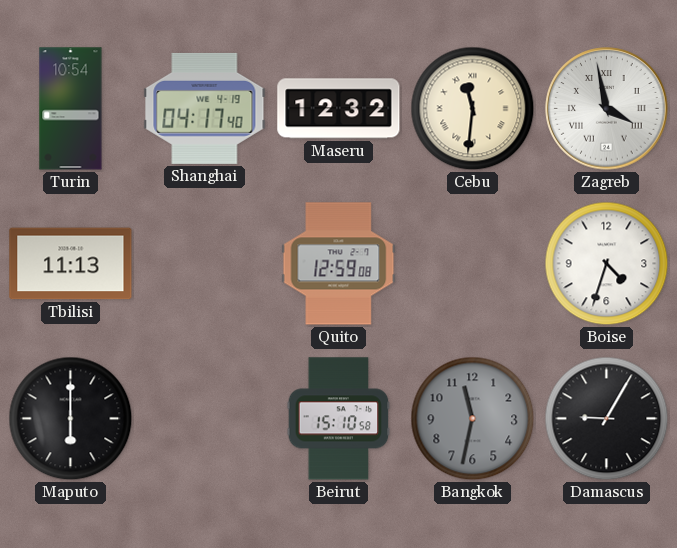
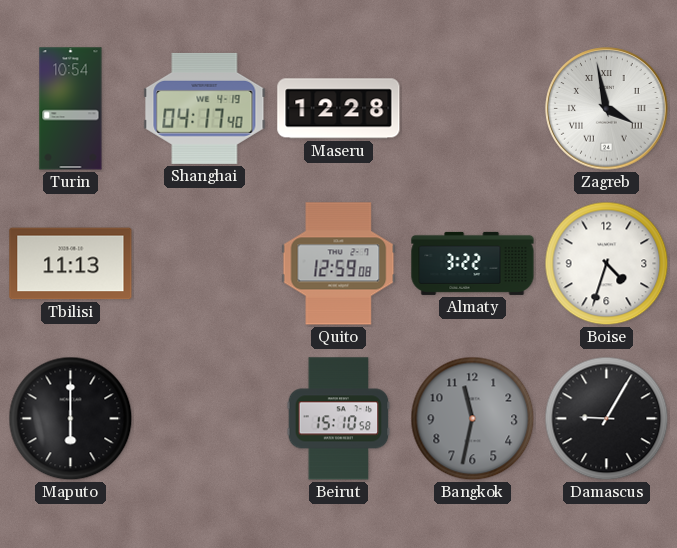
Maseru: 12:32 -> 12:28 (339, 109)
Cebu: 11:31 -> none (473, 109)
Almaty: none -> 3:22 (473, 263)
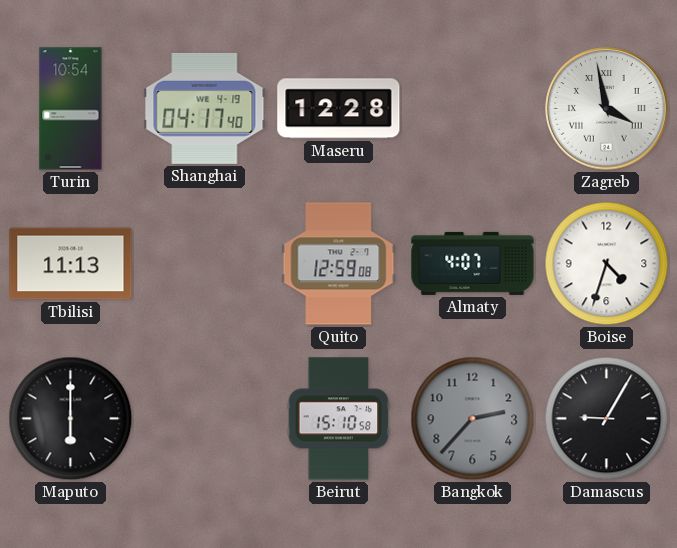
Almaty: 3:22 -> 4:07 (473, 263)
Bangkok: 11:32 -> 2:37 (473, 419)
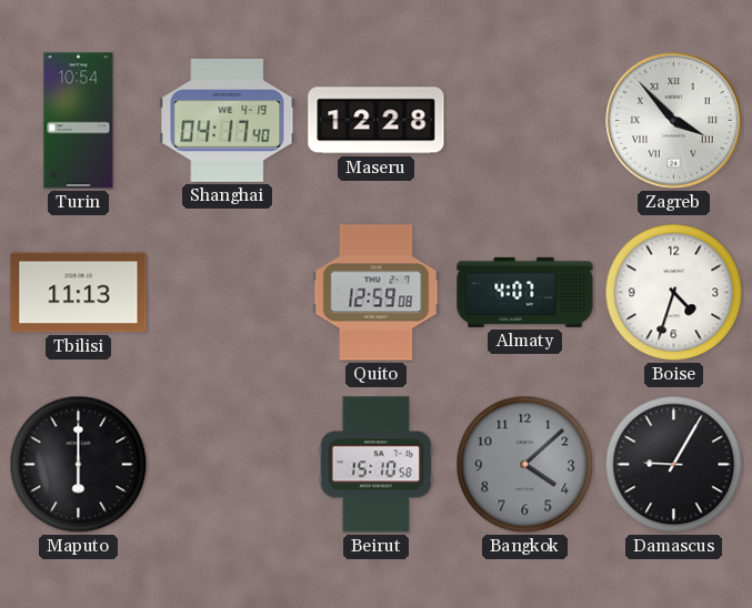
Zagreb: 3:58 -> 3:53 (674, 121)
Bangkok: 2:37 -> 4:08 (525, 465)
